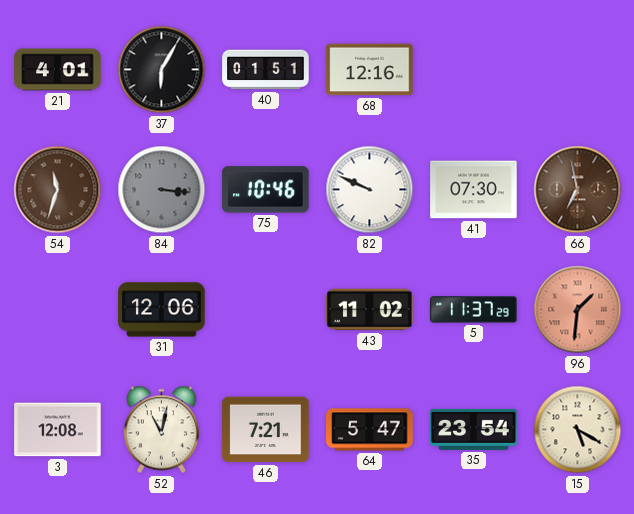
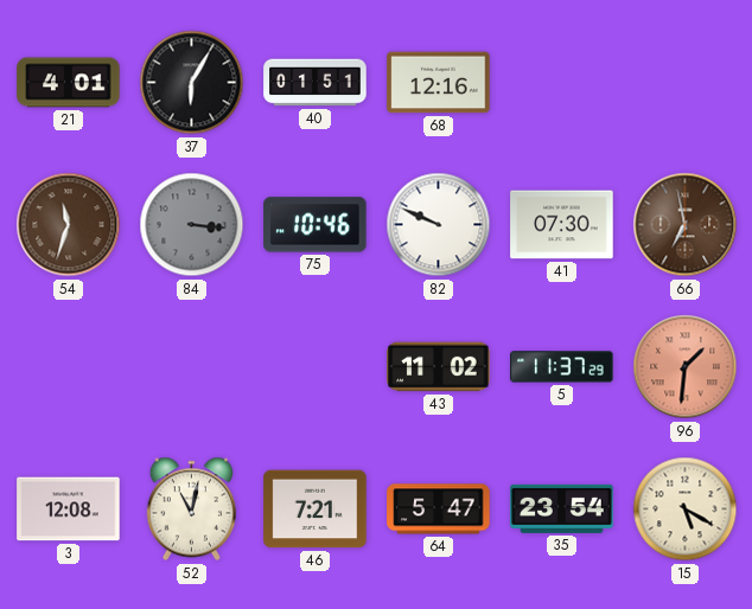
31: 12:06 -> none (162, 310)
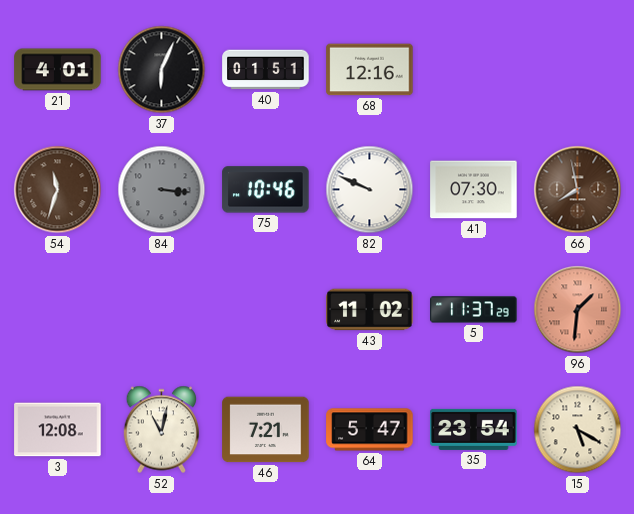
37: 6:05 -> 6:04 (162, 70)
66: 6:58 -> 7:58 (578, 190)
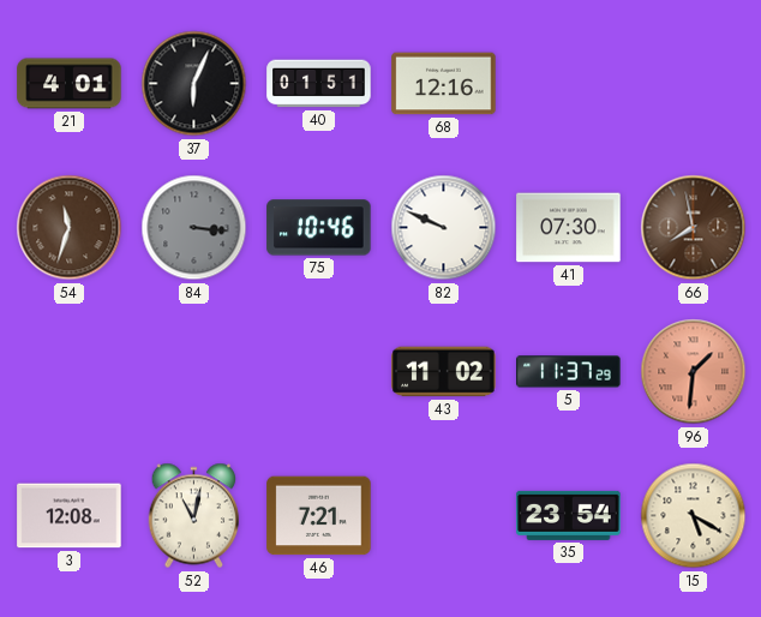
64: 5:47 -> none (370, 430)
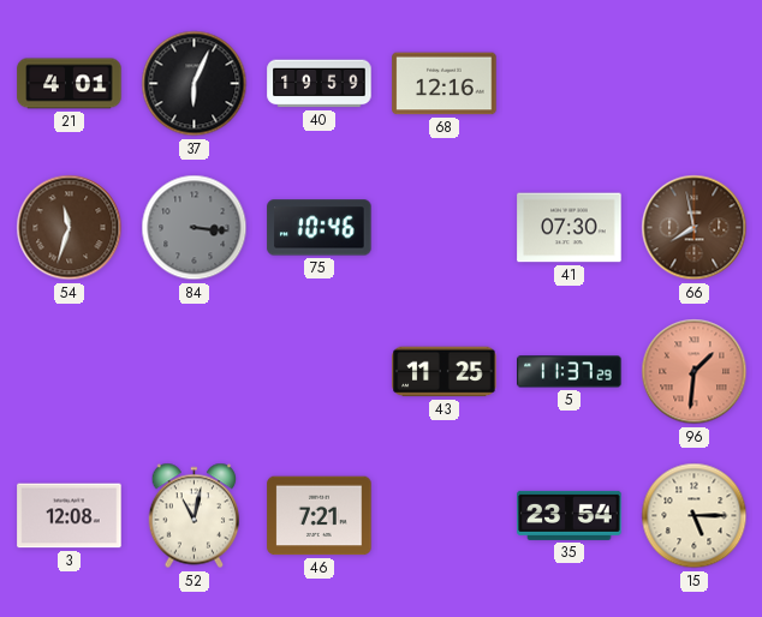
40: 01:51 -> 19:59 (320, 84)
82: 9:49 -> none (444, 228)
43: 11:02 -> 11:25 (445, 372)
15: 5:20 -> 5:15 (695, 516)
